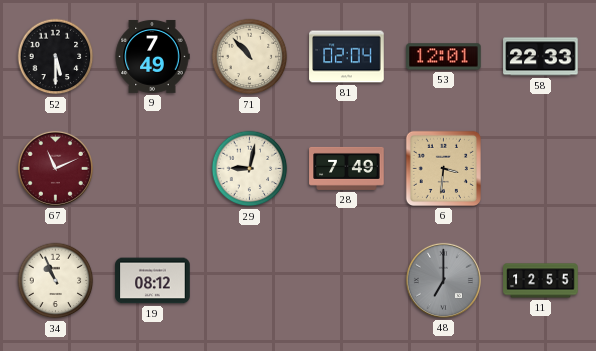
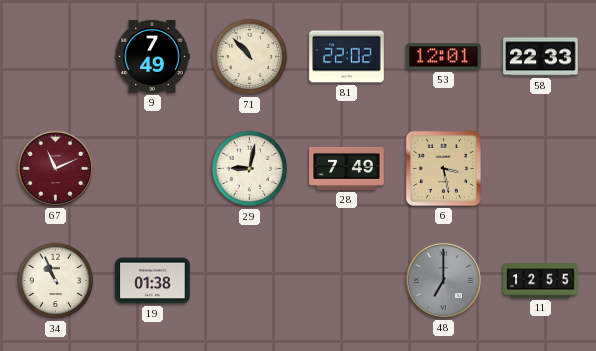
52: 5:30 -> none (56, 57)
81: 02:04 -> 22:02 (347, 57)
6: 3:31 -> 3:28 (443, 168)
19: 08:12 -> 01:38 (153, 281)
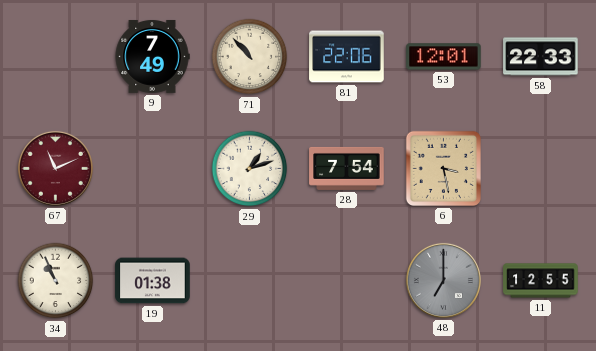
81: 22:02 -> 22:06 (347, 57)
29: 9:02 -> 1:12 (250, 169)
28: 7:49 -> 7:54 (347, 168)
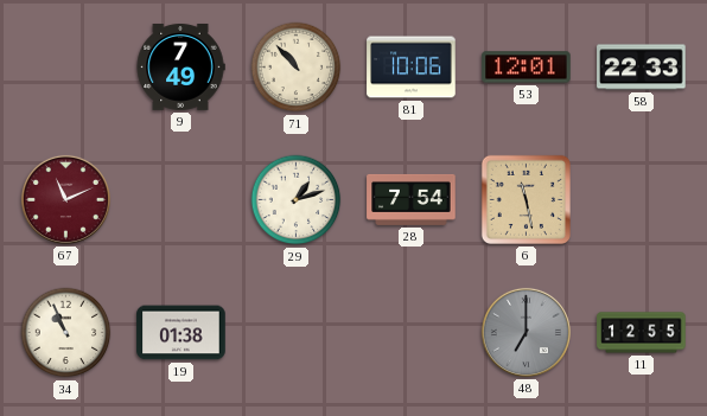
81: 22:06 -> 10:06 (412, 68)
6: 3:28 -> 11:28 (526, 199)
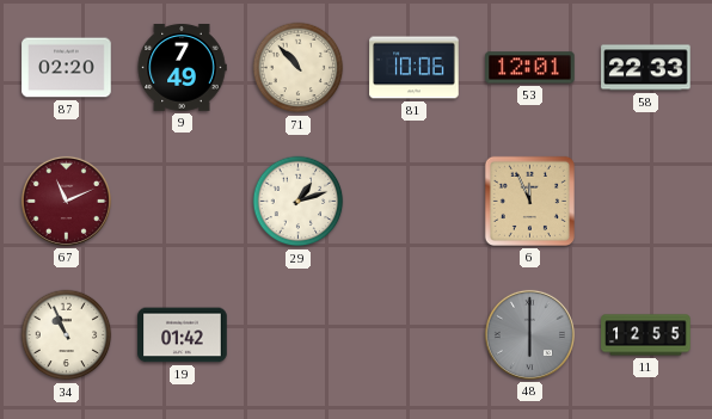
87: none -> 02:20 (67, 68)
28: 7:54 -> none (412, 199)
6: 11:28 -> 11:56 (529, 201)
19: 01:38 -> 01:42 (183, 335)
48: 7:00 -> 6:00 (529, 334)
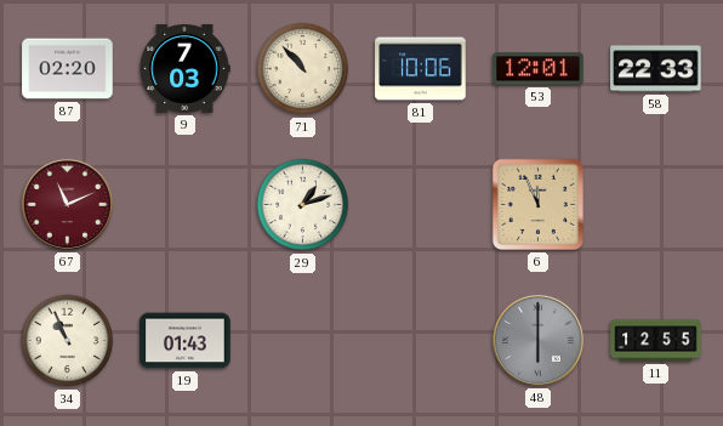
9: 7:49 -> 7:03 (184, 68)
19: 01:42 -> 01:43 (186, 341)
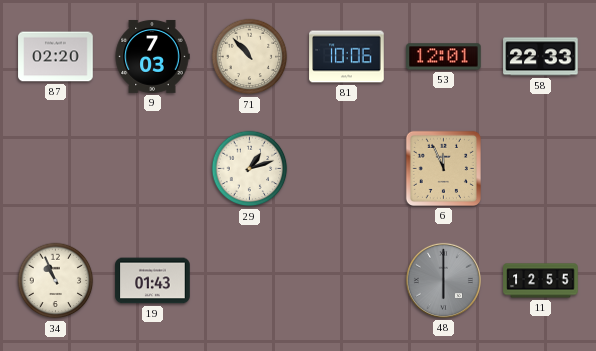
67: 11:11 -> none (67, 204)
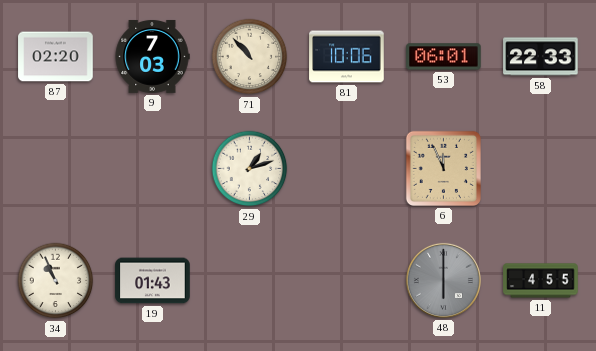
53: 12:01 -> 06:01 (444, 57)
11: 12:55 -> 4:55 (541, 281)
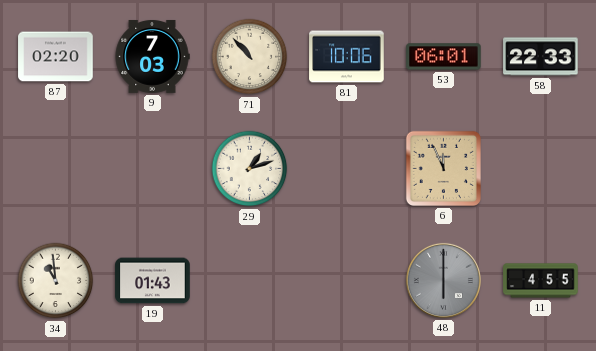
34: 10:56 -> 10:59 (56, 281)
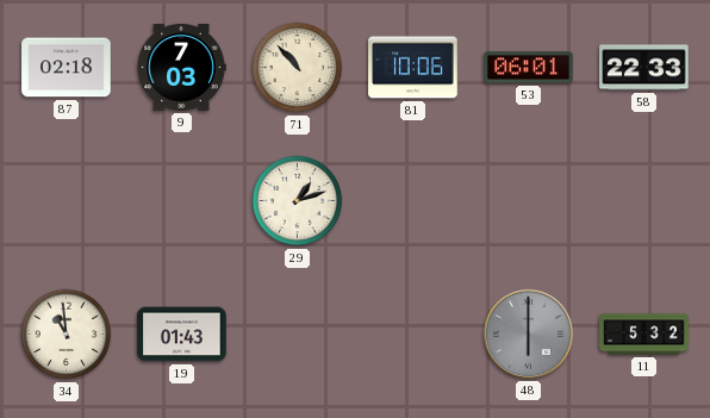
87: 02:20 -> 02:18 (67, 68)
6: 11:56 -> none (443, 168)
11: 4:55 -> 5:32 (644, 335)
